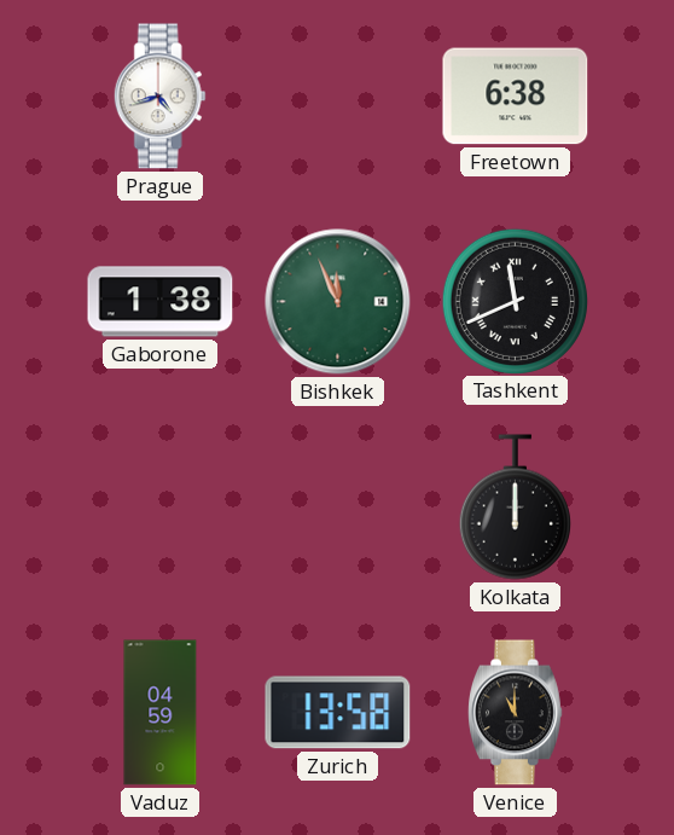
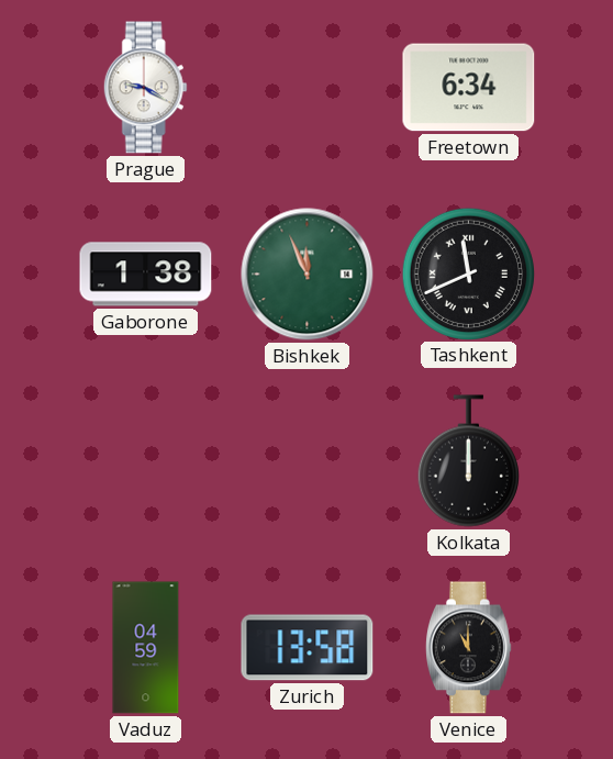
Prague: 4:42 -> 9:20 (145, 88)
Freetown: 6:38 -> 6:34 (469, 88)
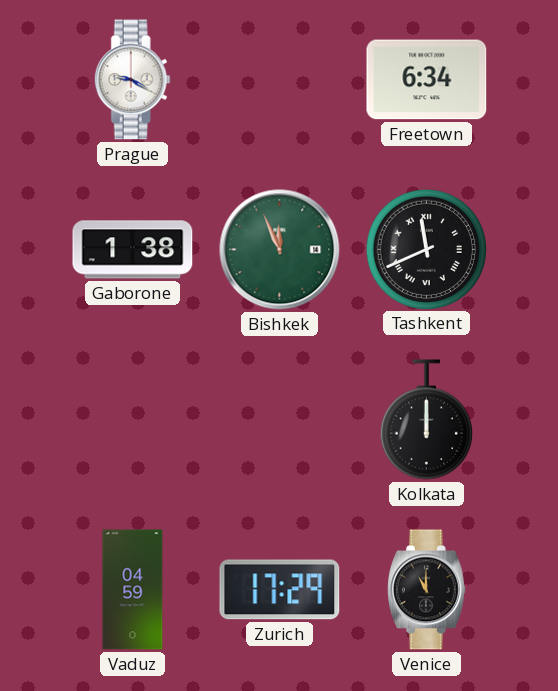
Zurich: 13:58 -> 17:29 (280, 590)
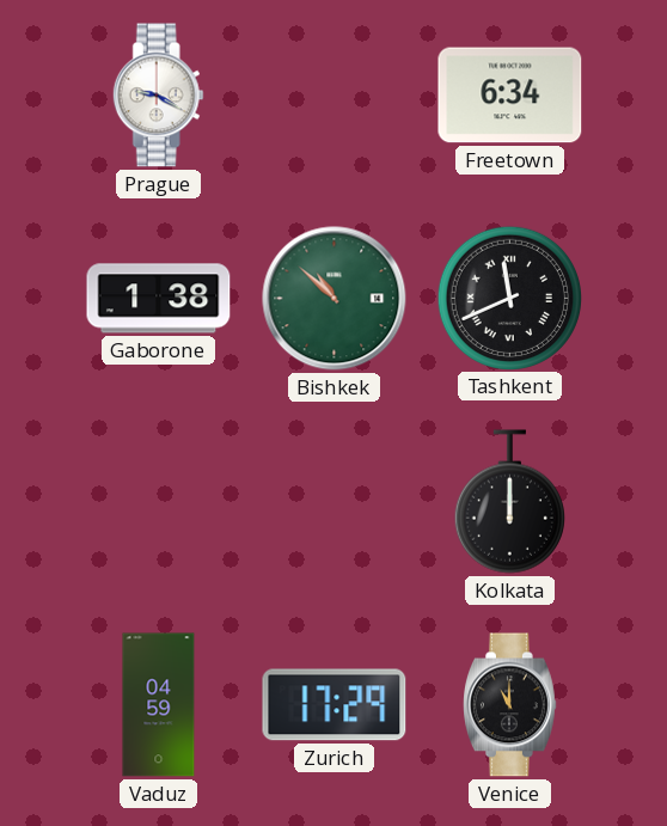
Bishkek: 11:56 -> 10:52 (335, 299)
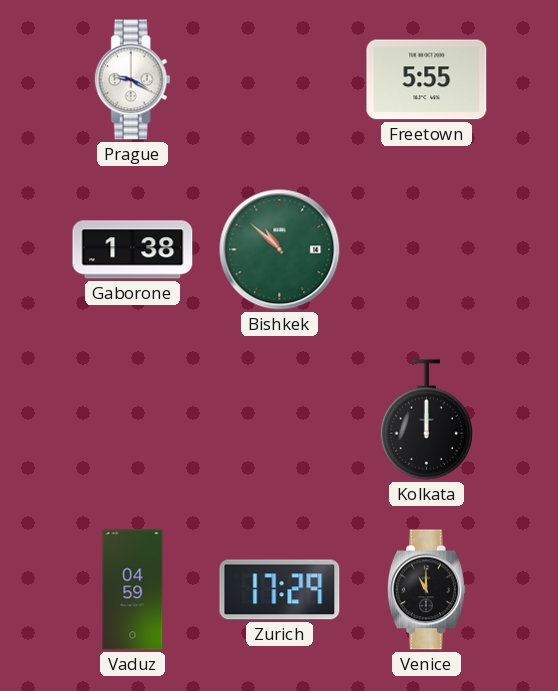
Freetown: 6:34 -> 5:55 (427, 80)
Tashkent: 11:41 -> none (509, 298)
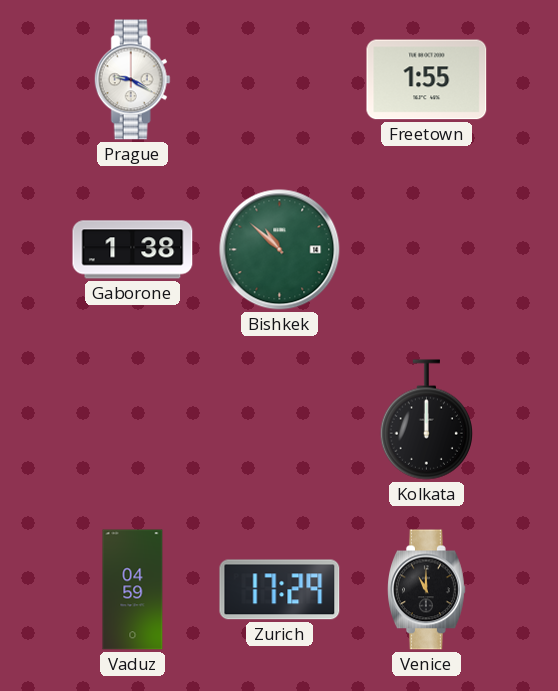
Freetown: 5:55 -> 1:55 (427, 80)
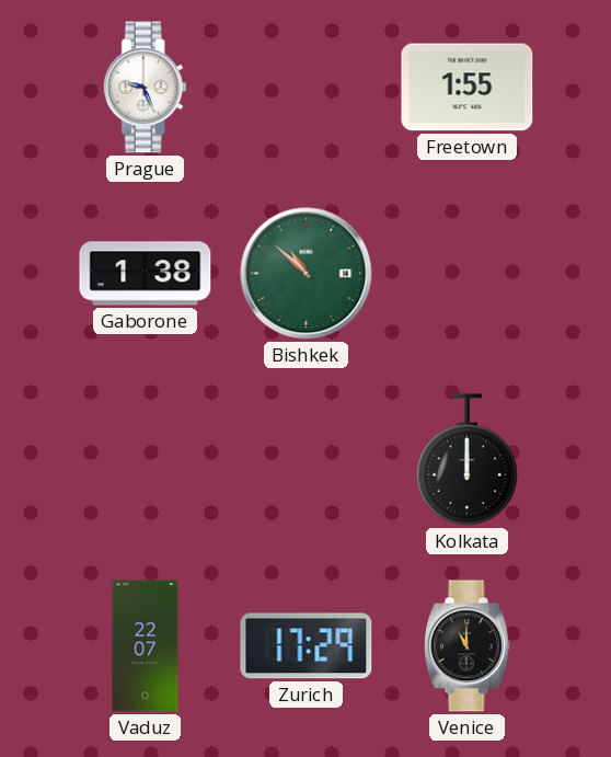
Prague: 9:20 -> 9:26 (145, 88)
Vaduz: 04:59 -> 22:07 (146, 646)
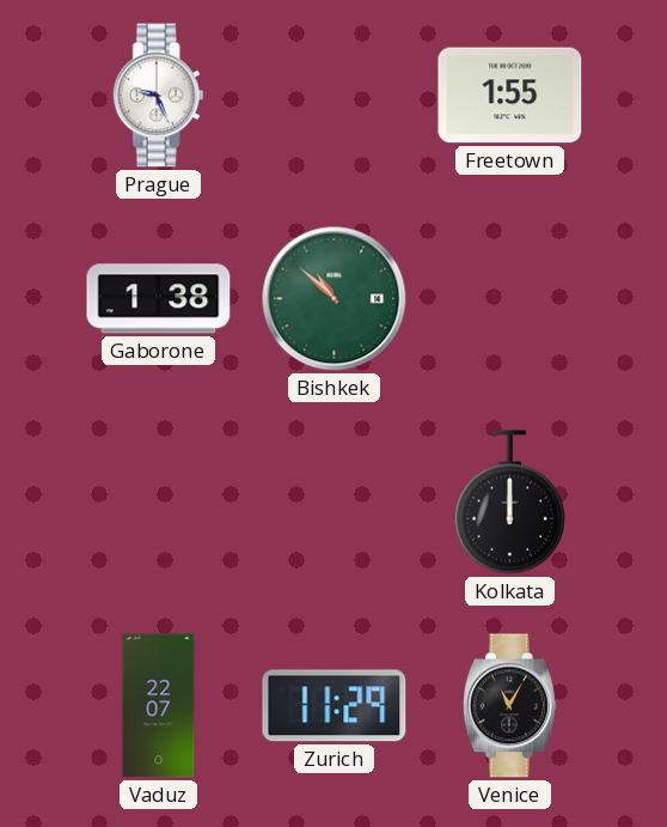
Zurich: 17:29 -> 11:29 (335, 706)
Venice: 11:00 -> 11:05 (510, 706)
